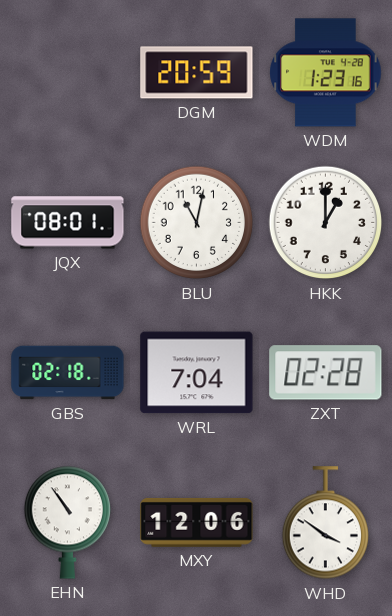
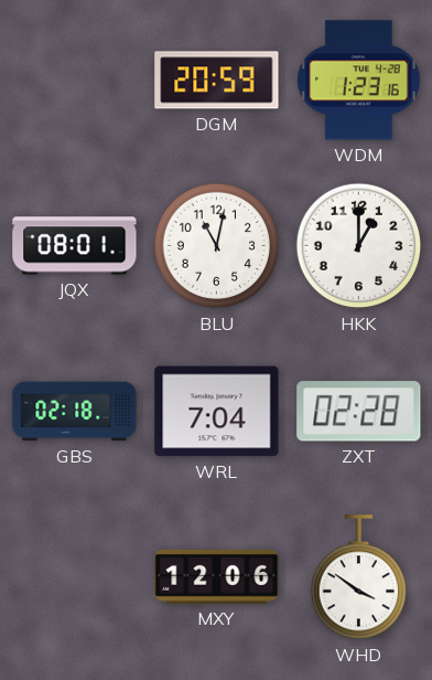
EHN: 10:54 -> none (67, 522)
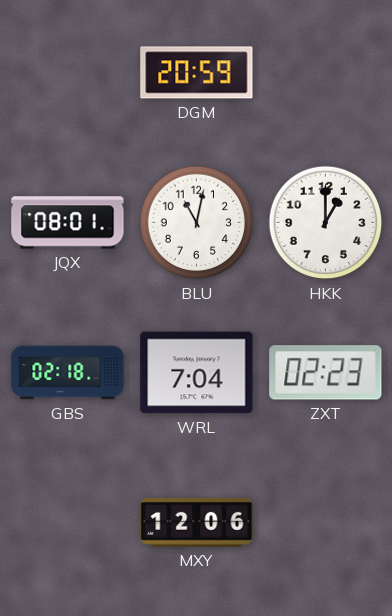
WDM: 1:23 -> none (359, 81)
ZXT: 02:28 -> 02:23 (326, 373)
WHD: 3:51 -> none (358, 577)
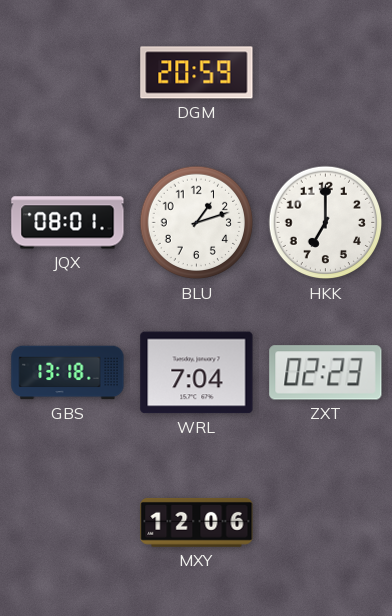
BLU: 11:02 -> 1:12 (197, 223)
HKK: 1:00 -> 7:00 (326, 223)
GBS: 02:18 -> 13:18 (68, 373)
